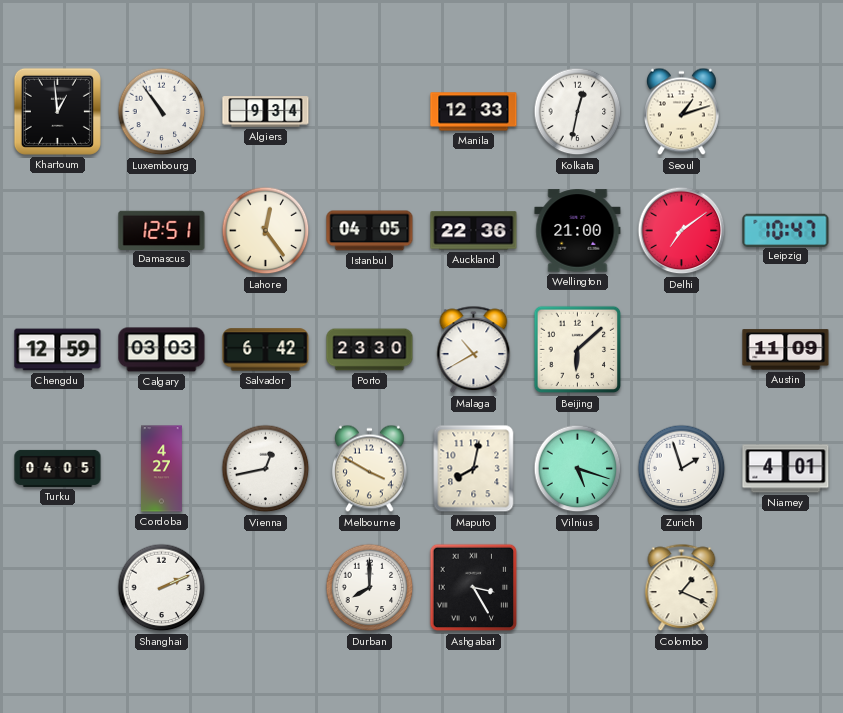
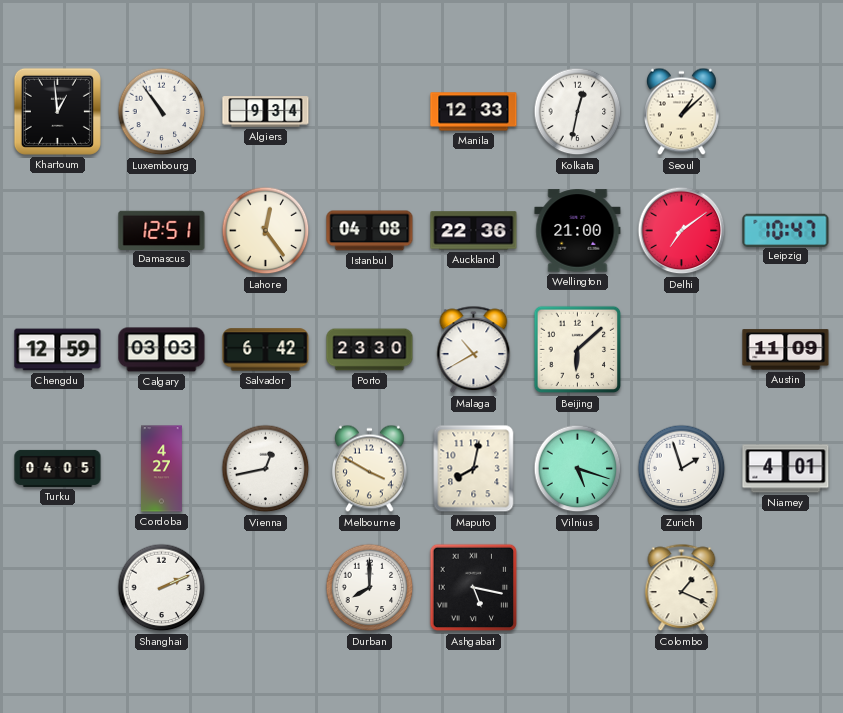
Seoul: 1:12 -> 1:08 (681, 112)
Istanbul: 04:05 -> 04:08 (370, 231)
Ashgabat: 3:25 -> 5:17 (474, 588)
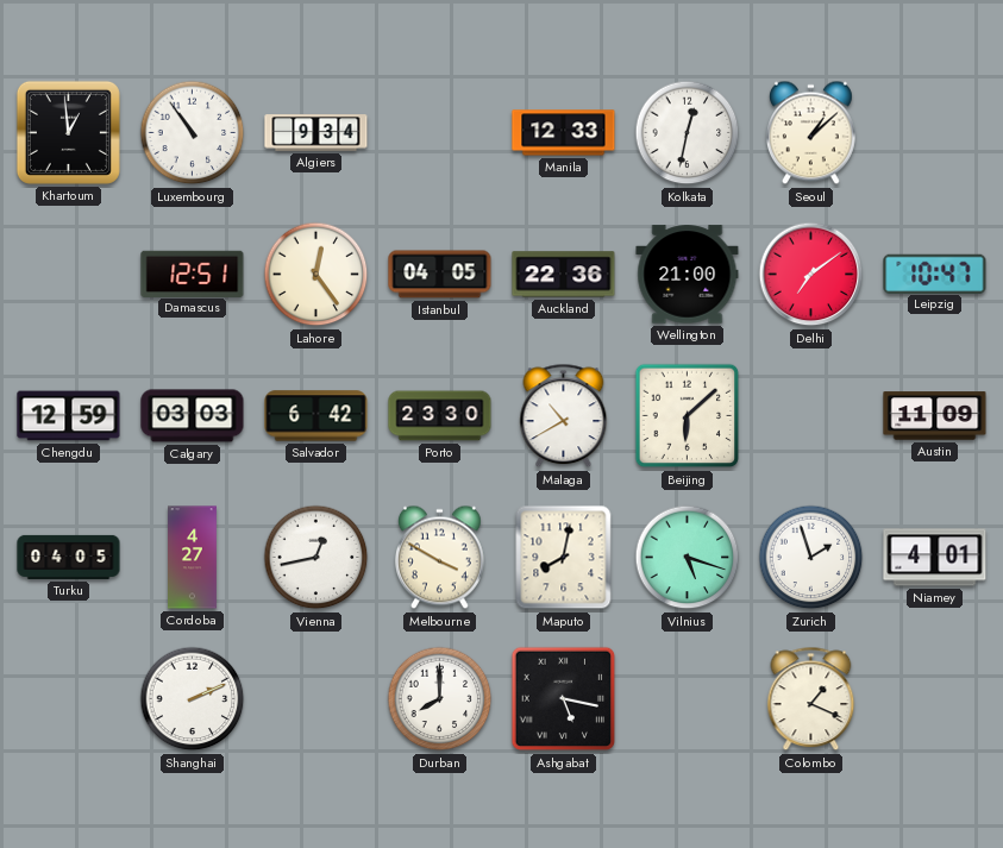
Istanbul: 04:08 -> 04:05 (440, 275)
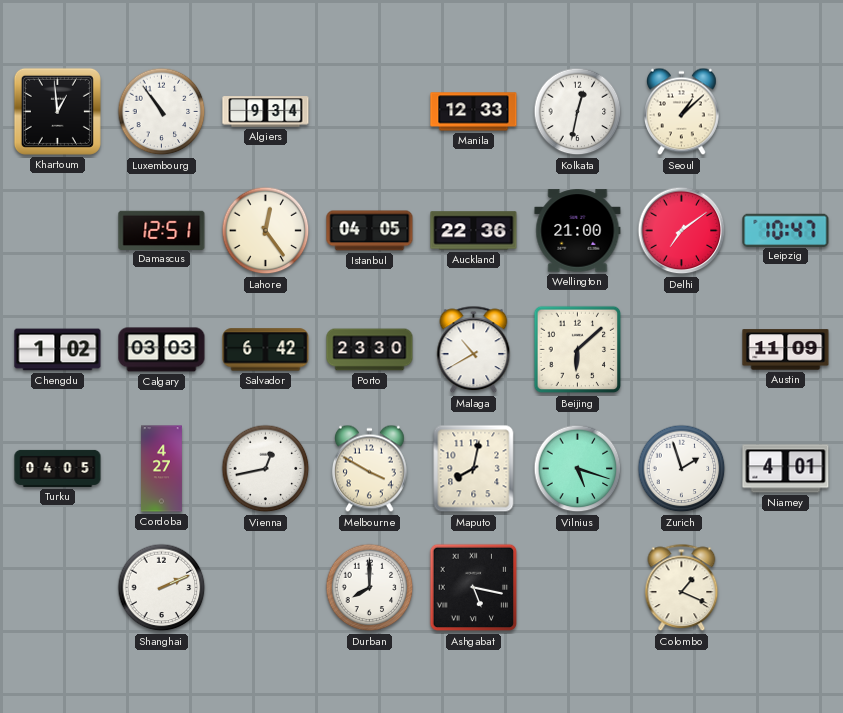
Chengdu: 12:59 -> 1:02 (58, 350)
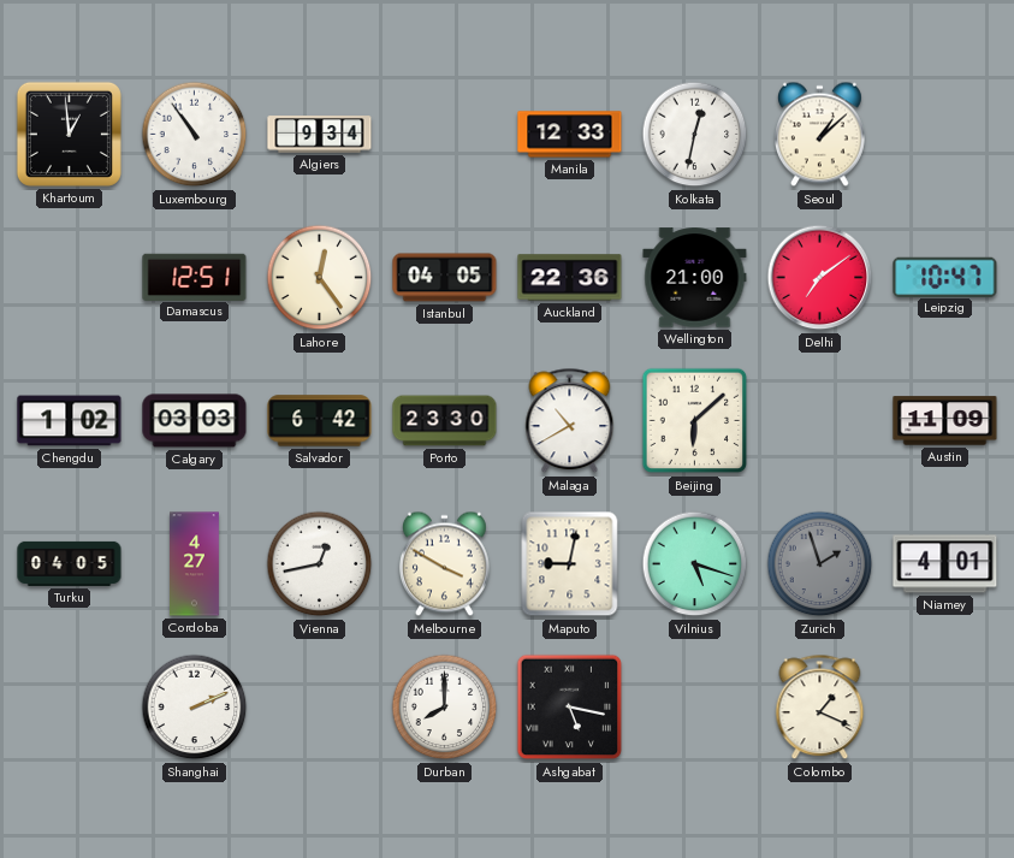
Maputo: 8:02 -> 9:02 (570, 564)
Zurich dial: white -> grey (820, 564)
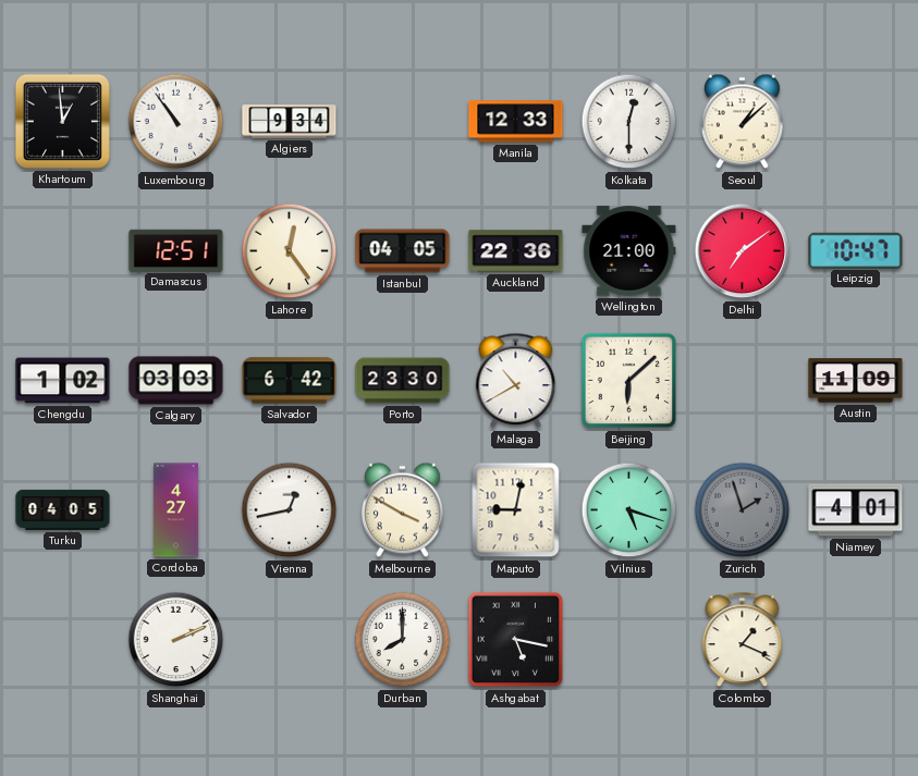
Kolkata: 12:32 -> 12:30 (629, 122)
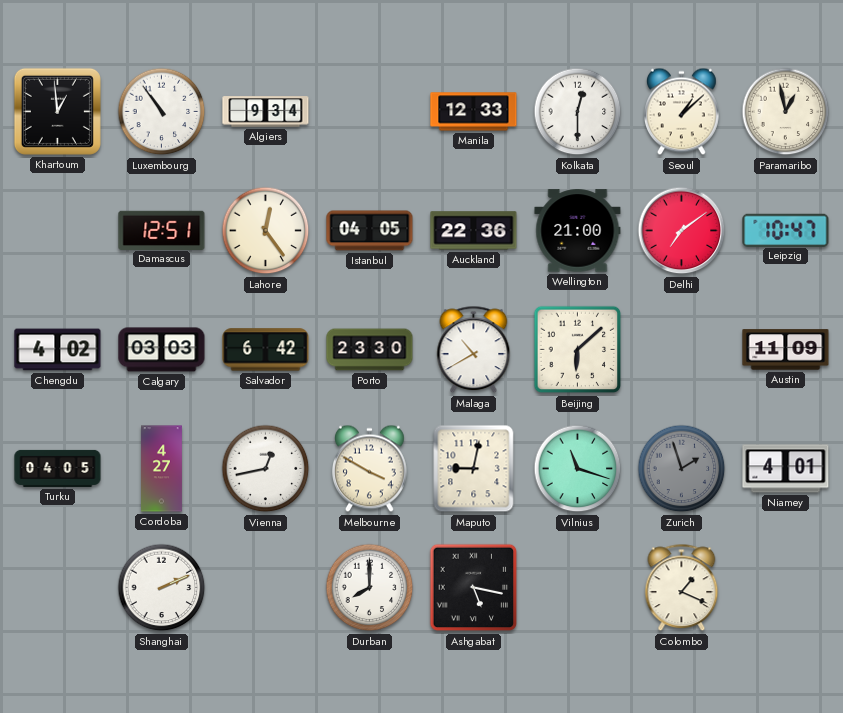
Paramaribo: none -> 12:58 (786, 112)
Chengdu: 1:02 -> 4:02 (58, 350)
Vilnius: 5:18 -> 11:18 (578, 469)
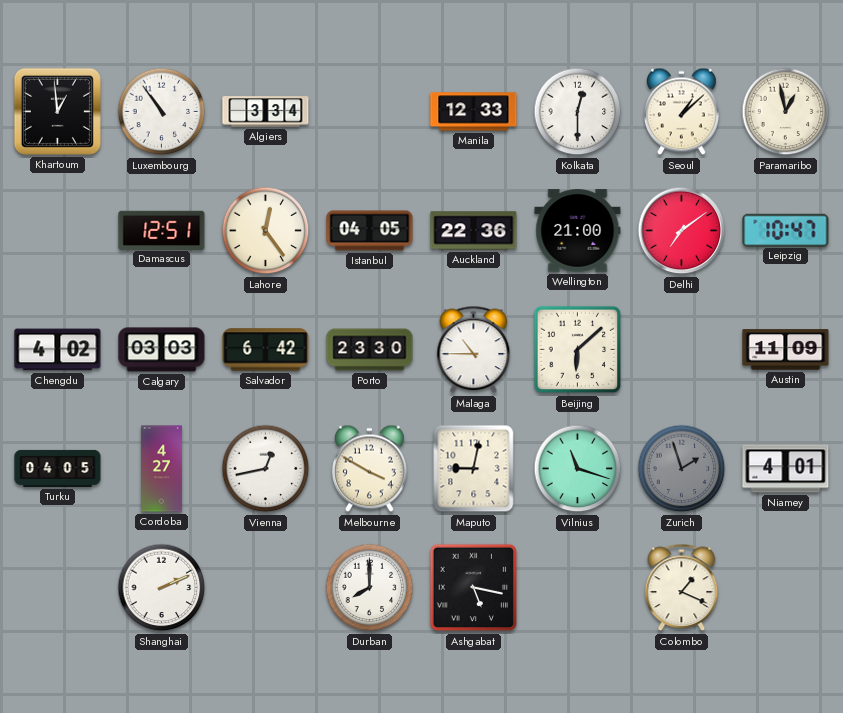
Algiers: 9:34 -> 3:34 (266, 112)
Malaga: 10:40 -> 10:45 (474, 350)
